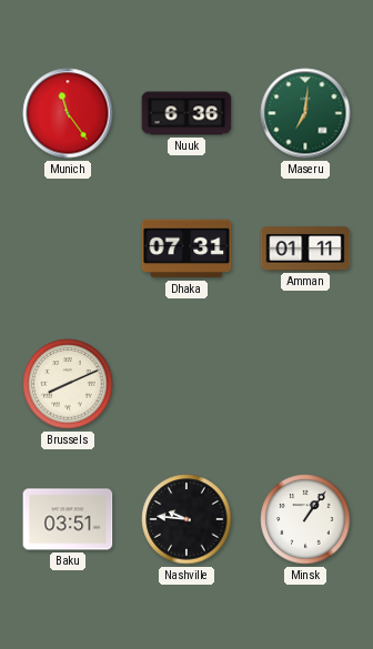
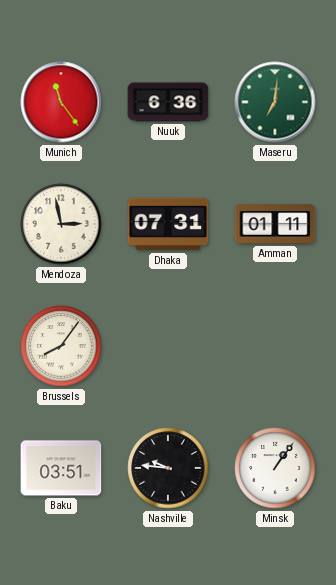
Mendoza: none -> 2:58 (61, 224)
Brussels: 8:11 -> 8:06 (61, 346)
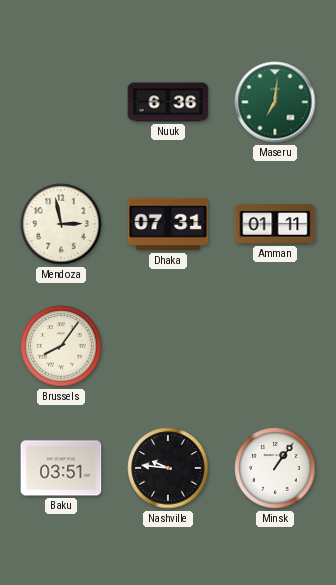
Munich: 11:24 -> none (61, 102)
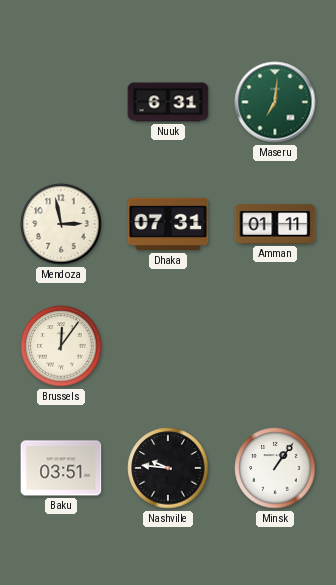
Nuuk: 6:36 -> 6:31 (168, 102)
Brussels: 8:06 -> 12:06 (61, 346)
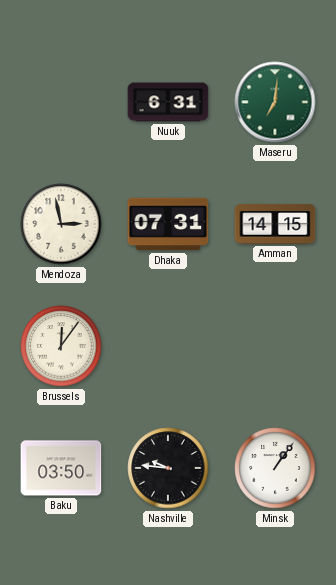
Amman: 01:11 -> 14:15 (275, 224)
Baku: 03:51 -> 03:50 (61, 468)
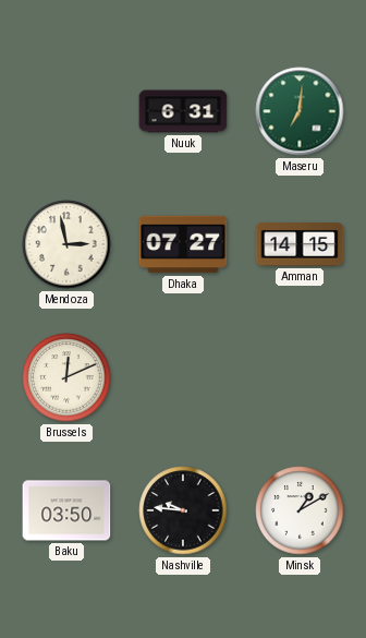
Dhaka: 07:31 -> 07:27 (183, 244)
Brussels: 12:06 -> 12:11 (66, 377)
Minsk: 1:06 -> 1:10 (300, 510)
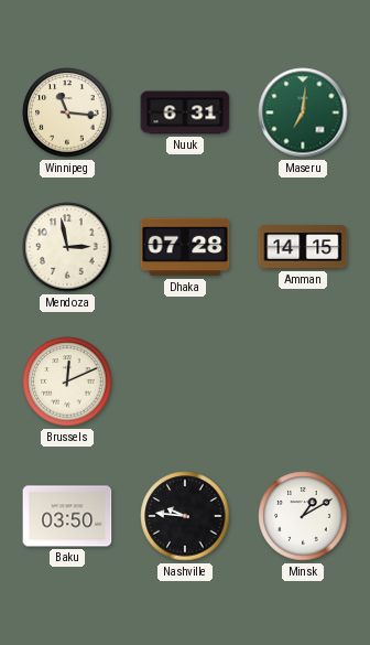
Winnipeg: none -> 11:16 (67, 112)
Dhaka: 07:27 -> 07:28 (185, 247)
